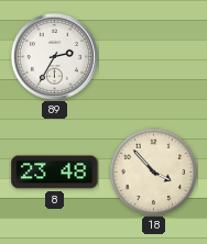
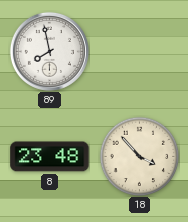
89: 2:35 -> 7:58 (49, 51)
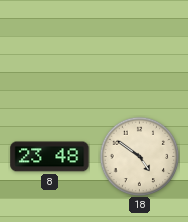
89: 7:58 -> none (49, 51)
18: 3:53 -> 4:51 (139, 156)
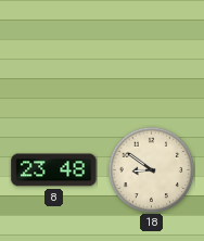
18: 4:51 -> 8:51 (151, 169)
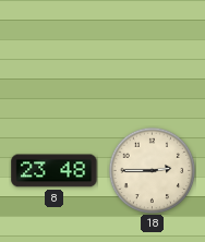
18: 8:51 -> 2:45 (152, 170)
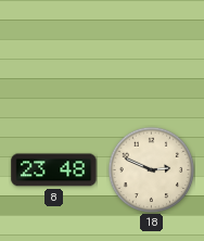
18: 2:45 -> 2:49 (151, 169)
